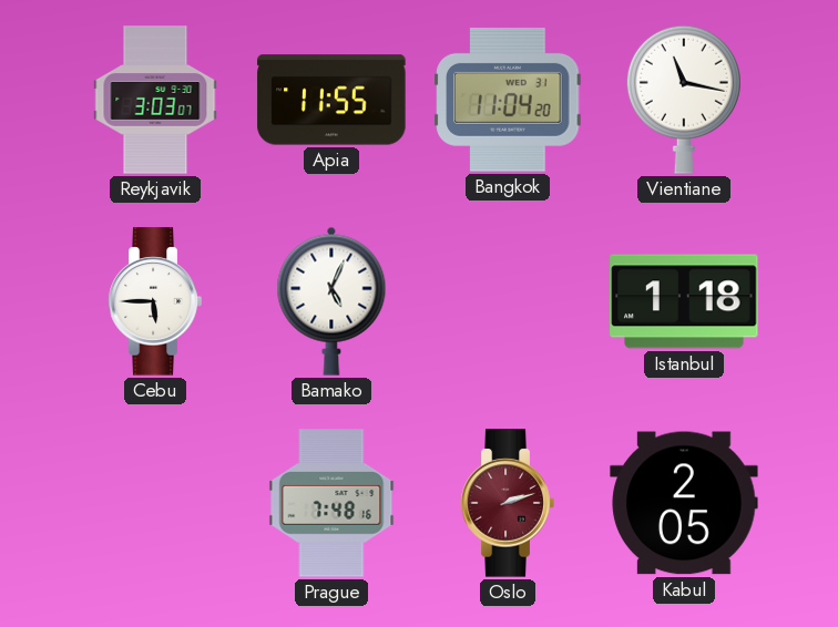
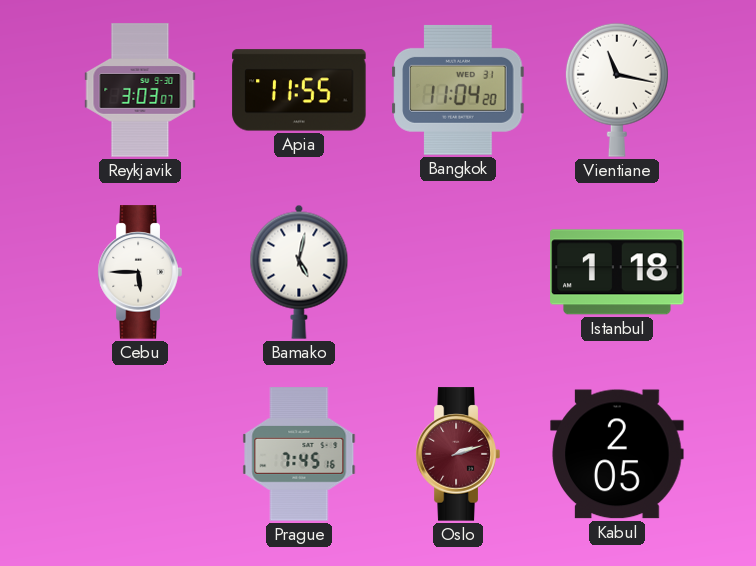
Bamako: 5:04 -> 5:02 (299, 272)
Prague: 7:48 -> 7:45 (299, 454)
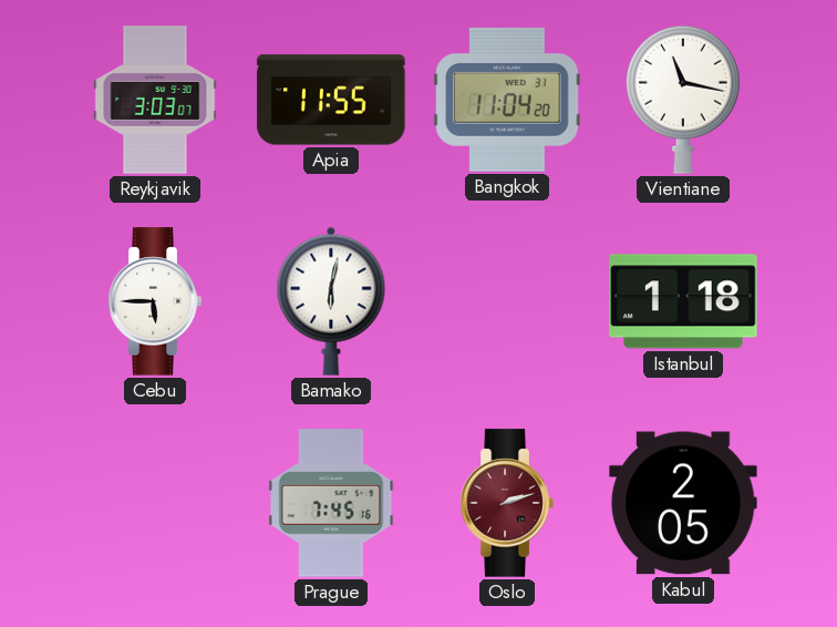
Bamako: 5:02 -> 6:02 (331, 301)
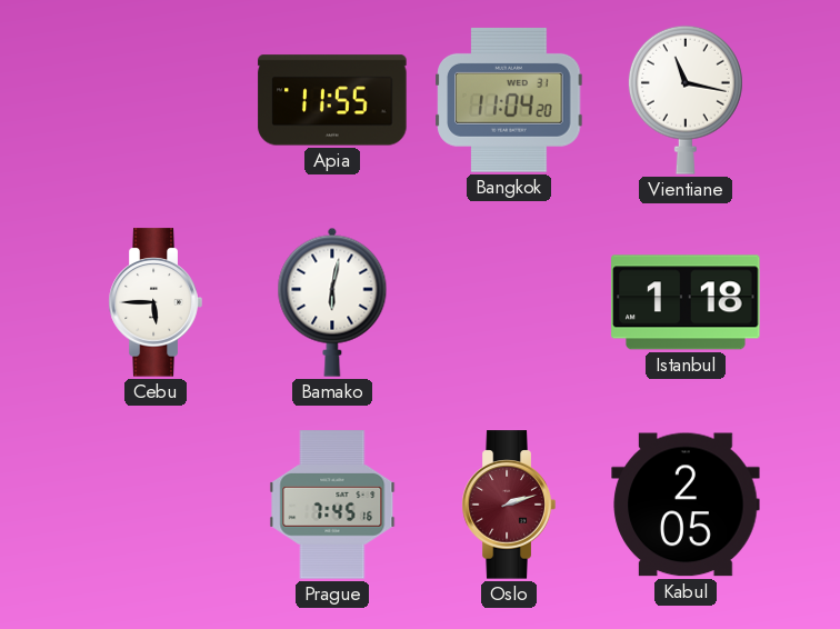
Reykjavik: 3:03 -> none (155, 100)
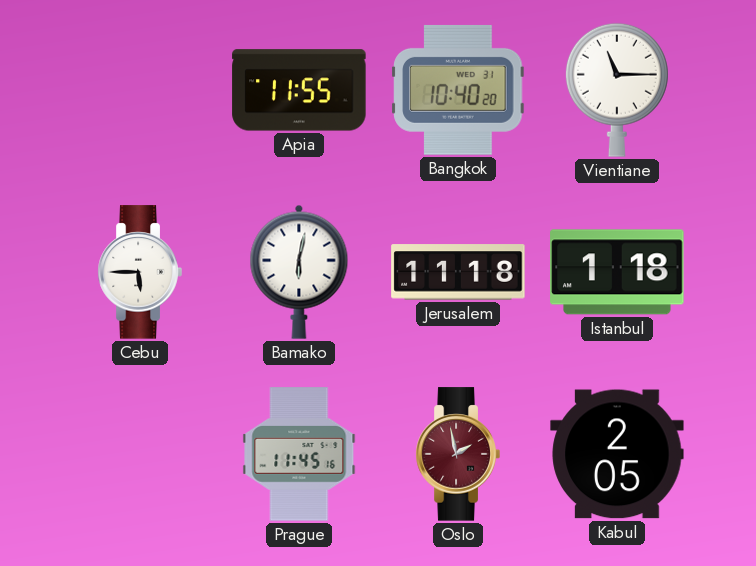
Bangkok: 11:04 -> 10:40 (458, 90)
Vientiane: 11:17 -> 11:15 (617, 90)
Jerusalem: none -> 11:18 (458, 272)
Prague: 7:45 -> 11:45 (299, 454)
Oslo: 2:12 -> 1:58 (458, 454)
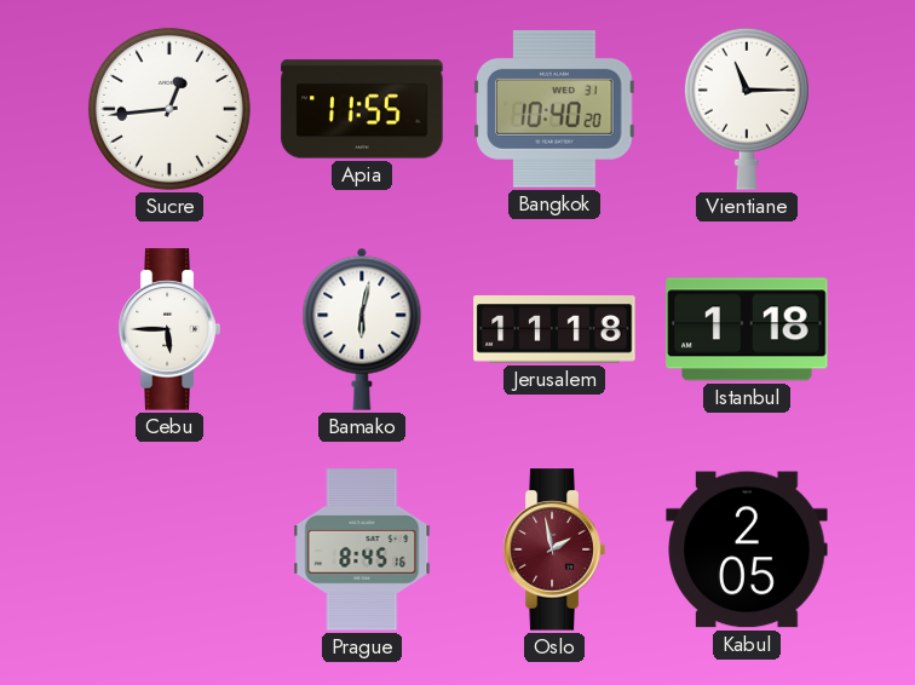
Sucre: none -> 12:44 (169, 109)
Prague: 11:45 -> 8:45 (362, 549)
